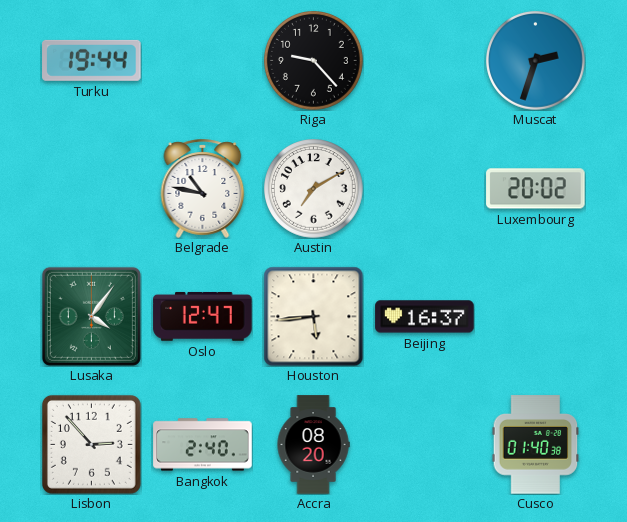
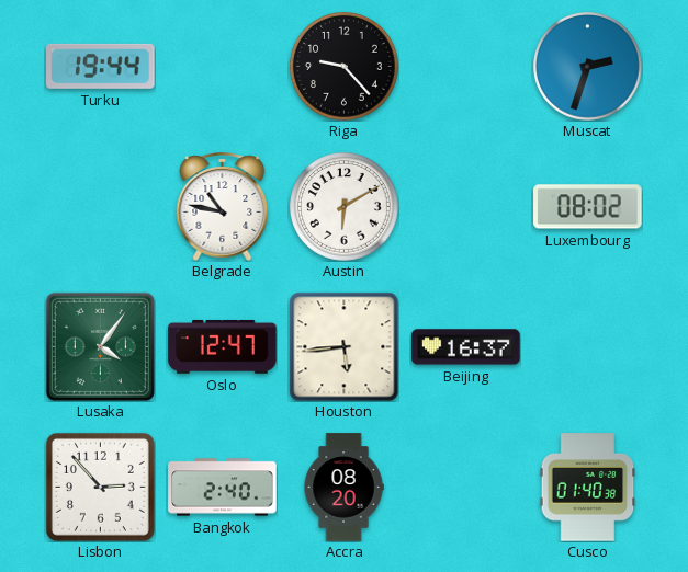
Austin: 7:10 -> 6:10 (345, 207)
Luxembourg: 20:02 -> 08:02 (588, 207)
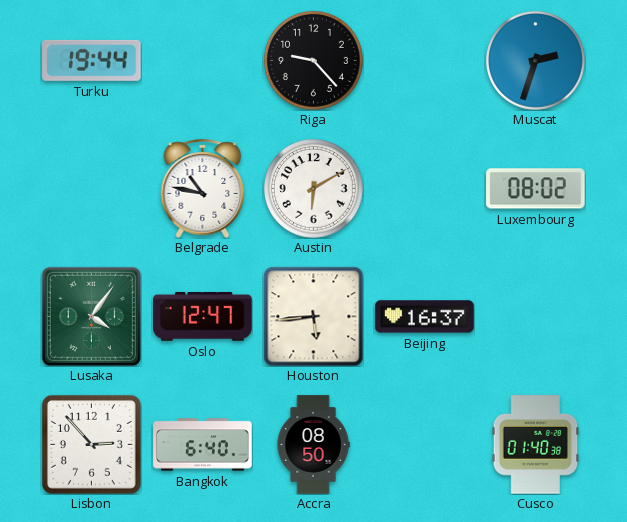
Bangkok: 2:40 -> 6:40 (203, 445)
Accra: 08:20 -> 08:50 (313, 445)
